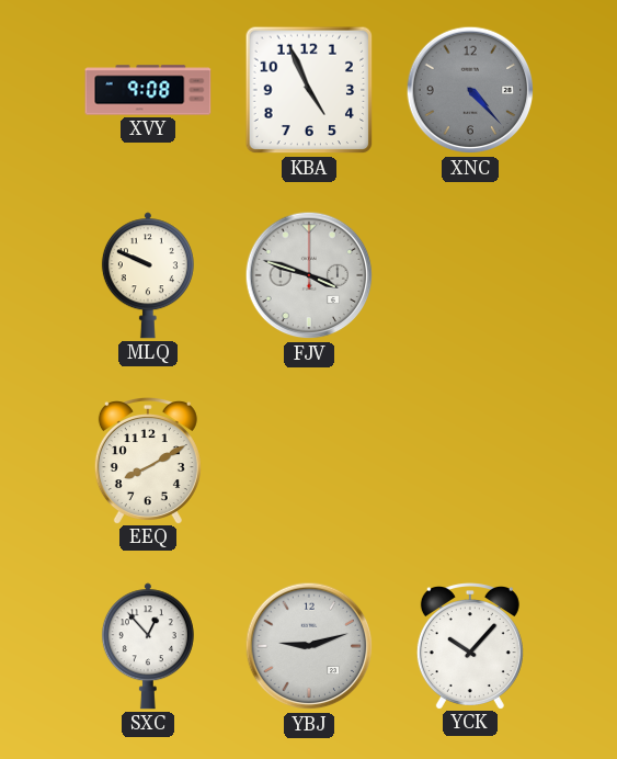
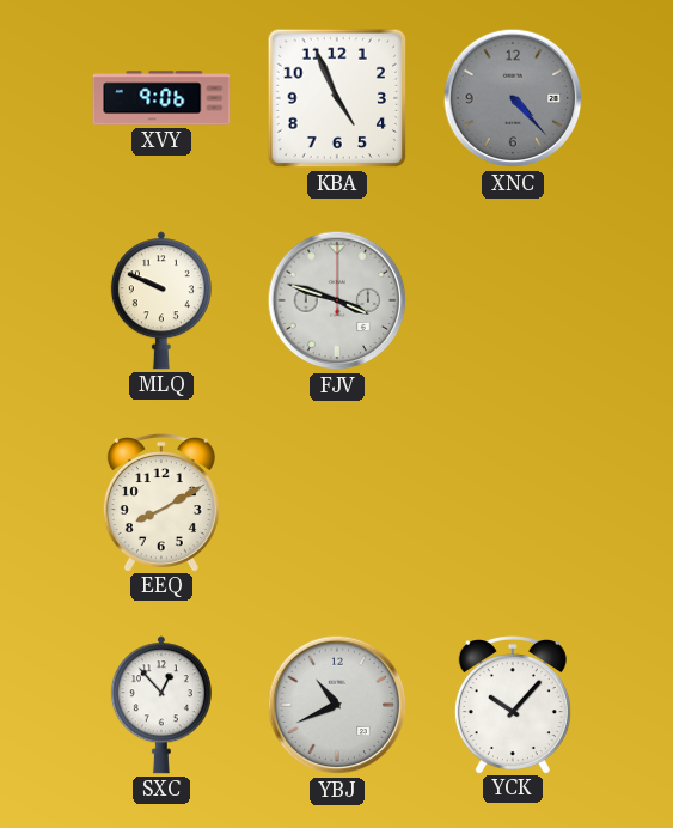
XVY: 9:08 -> 9:06 (161, 98)
YBJ: 9:12 -> 10:41 (337, 705)
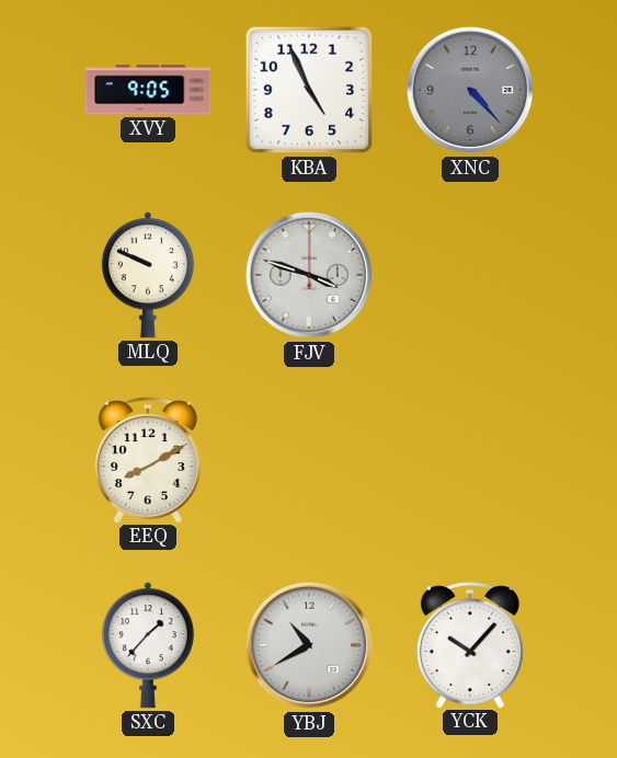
XVY: 9:06 -> 9:05 (148, 90)
SXC: 12:53 -> 1:37 (148, 645)
YBJ: 10:41 -> 10:40 (309, 645)
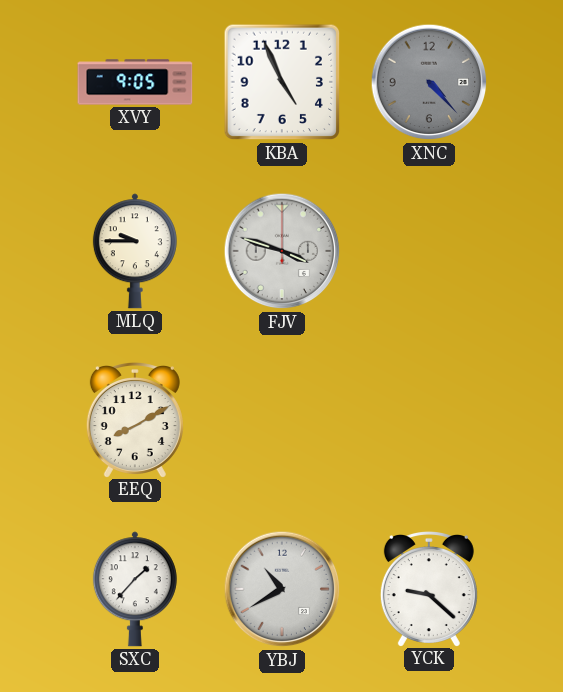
MLQ: 9:49 -> 9:45 (135, 251)
YCK: 10:07 -> 9:22 (429, 589)
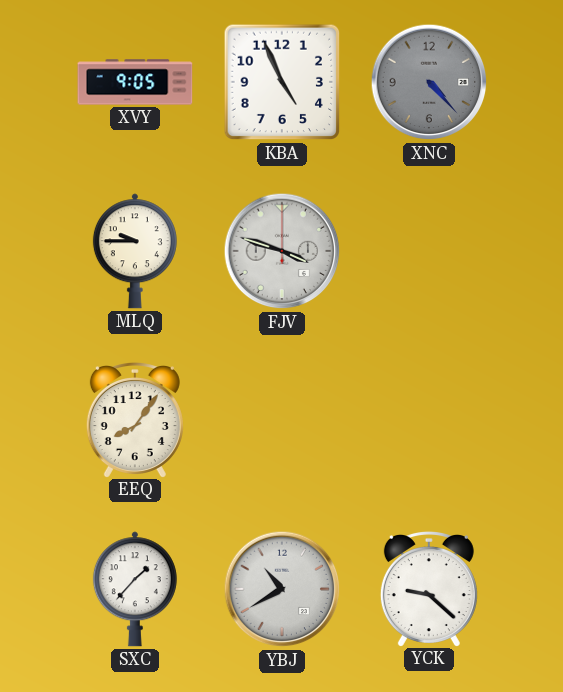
EEQ: 8:10 -> 8:06 (135, 420)
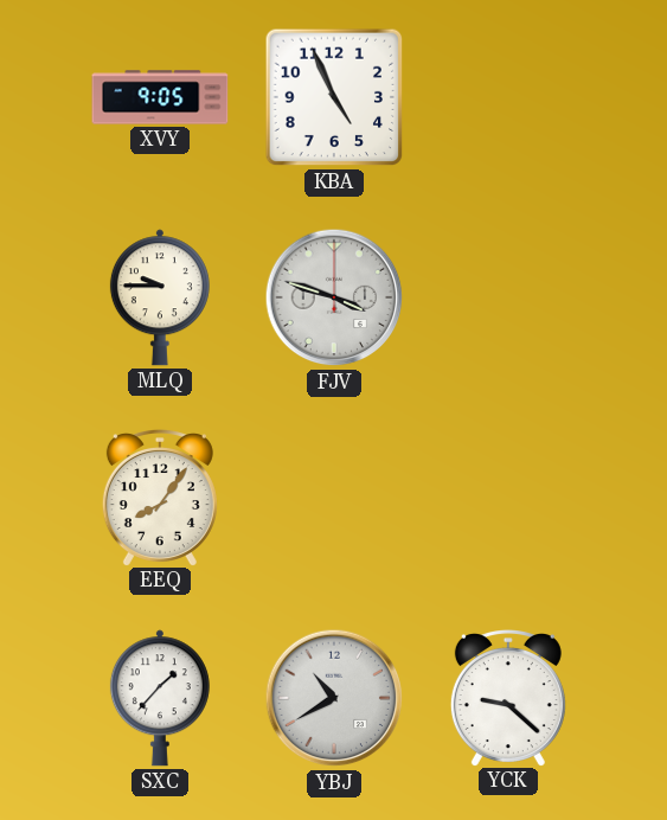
XNC: 4:23 -> none (429, 82)
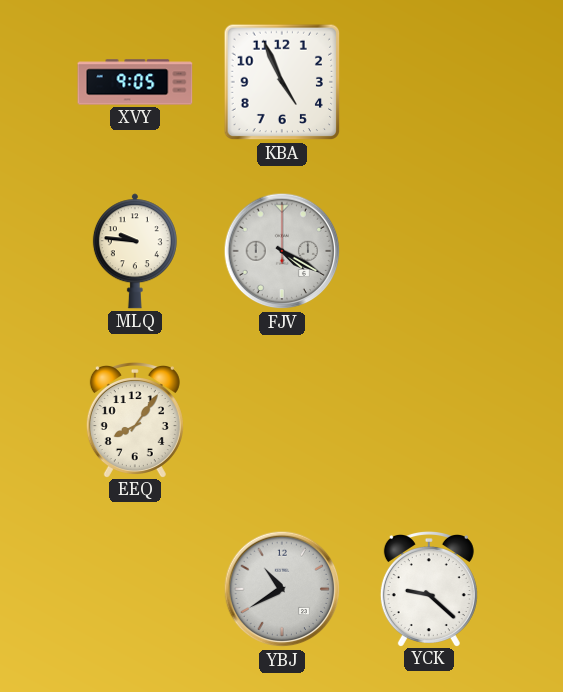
MLQ: 9:45 -> 9:46 (135, 251)
FJV: 3:48 -> 4:20 (282, 251)
SXC: 1:37 -> none (160, 698)
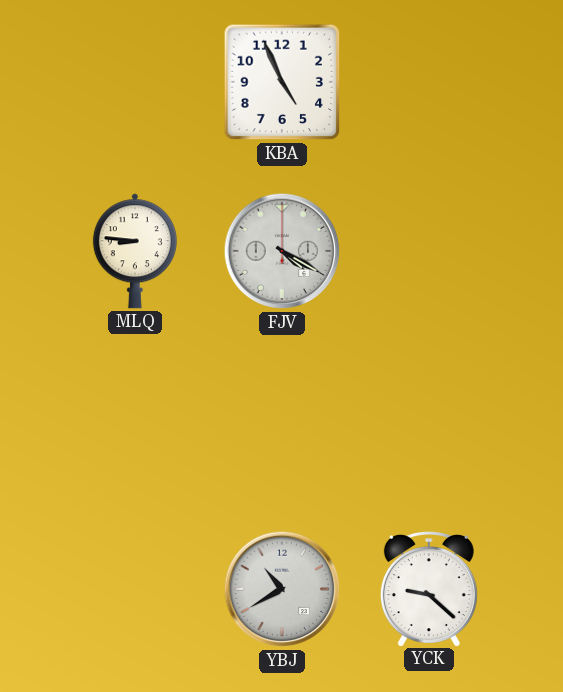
XVY: 9:05 -> none (135, 82)
MLQ: 9:46 -> 8:46 (135, 251)
EEQ: 8:06 -> none (135, 420)
